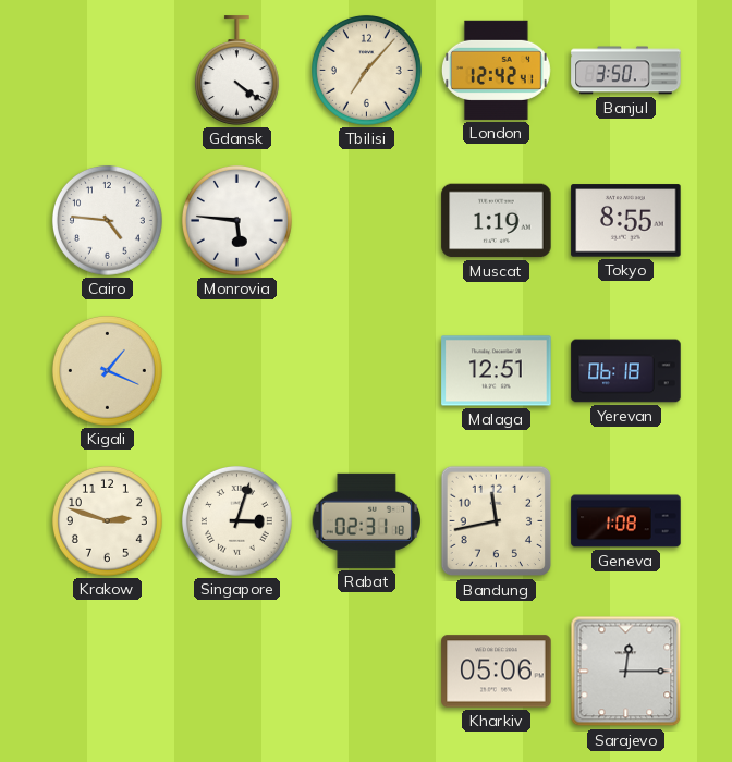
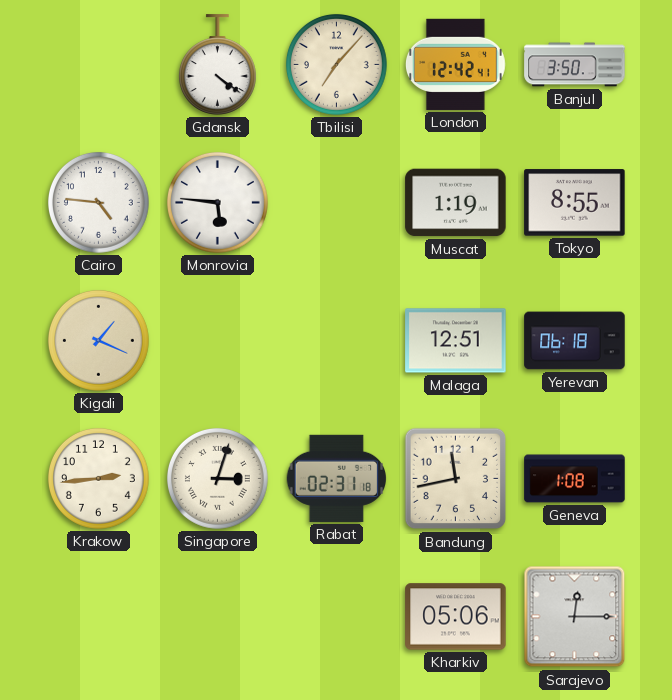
Krakow: 2:48 -> 2:44 (98, 478)
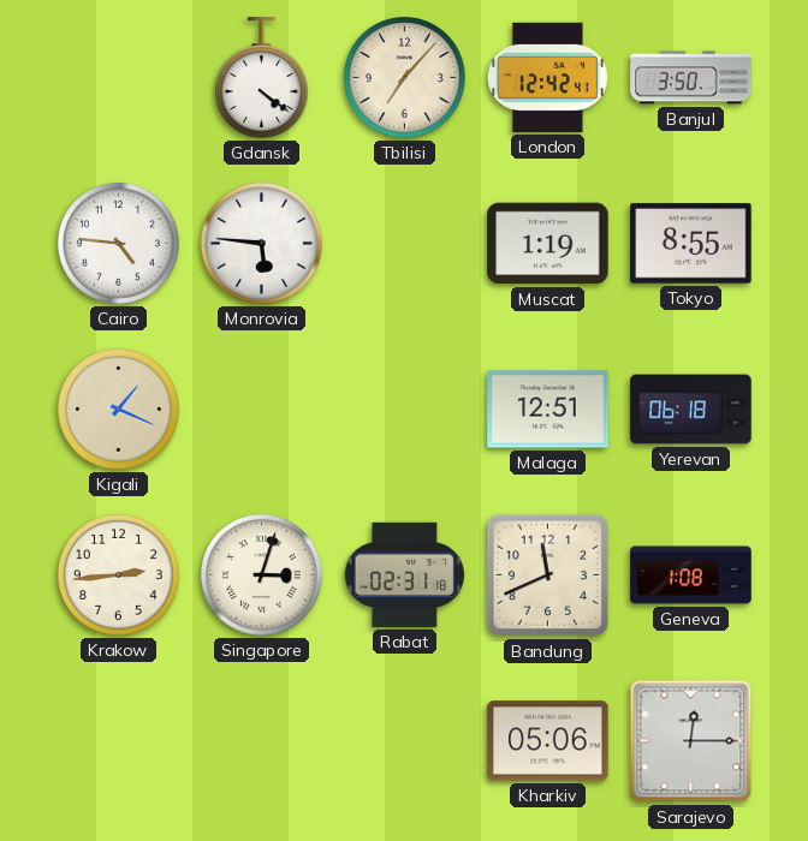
Bandung: 11:43 -> 11:41 (548, 575)
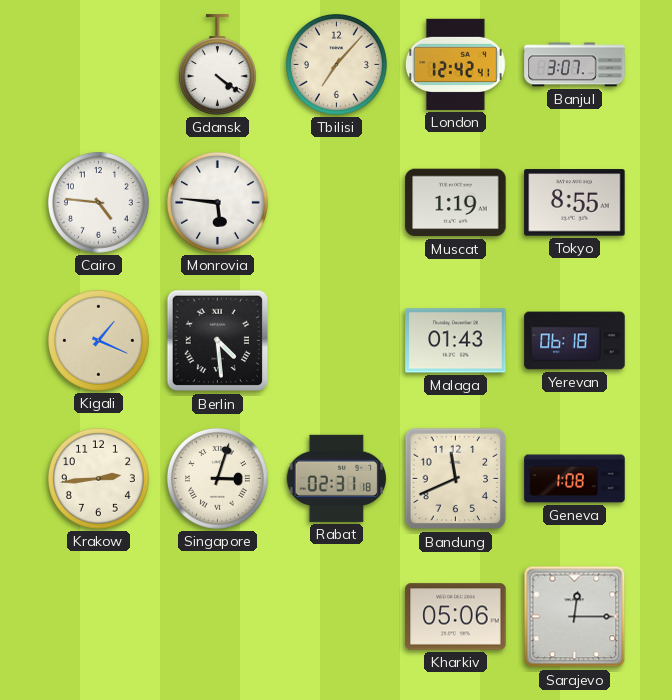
Banjul: 3:50 -> 3:07 (575, 65)
Berlin: none -> 4:29 (218, 341)
Malaga: 12:51 -> 01:43 (456, 341)
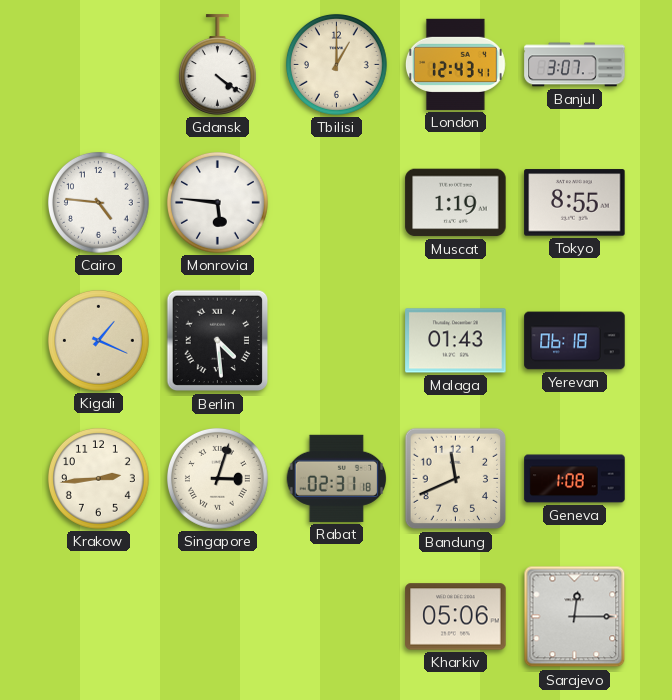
Tbilisi: 7:07 -> 1:00 (336, 64)
London: 12:42 -> 12:43 (456, 64)
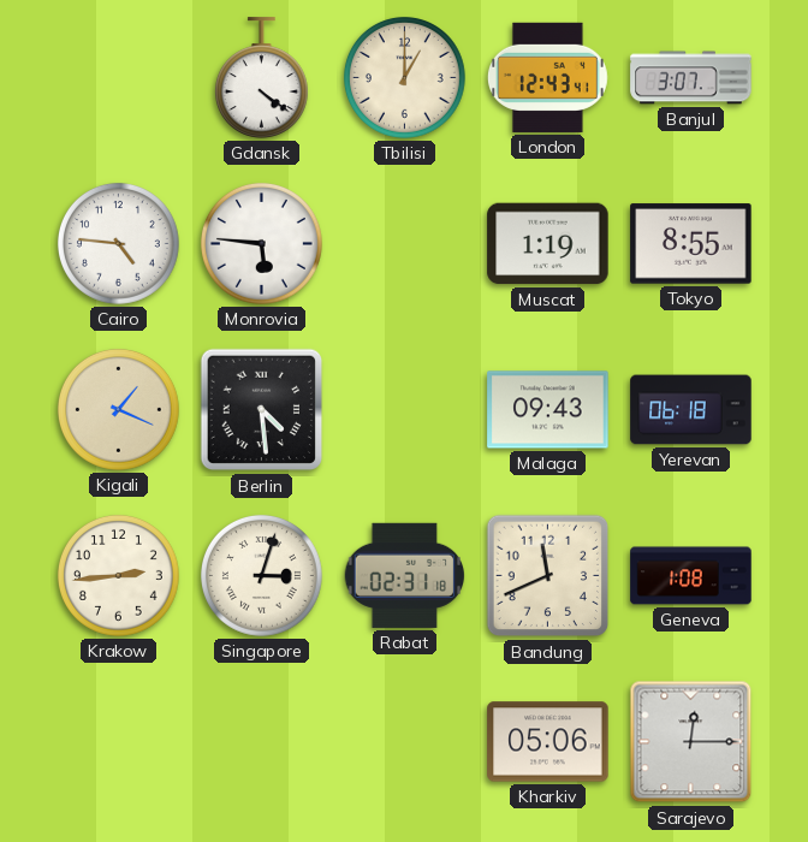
Malaga: 01:43 -> 09:43 (548, 410)
